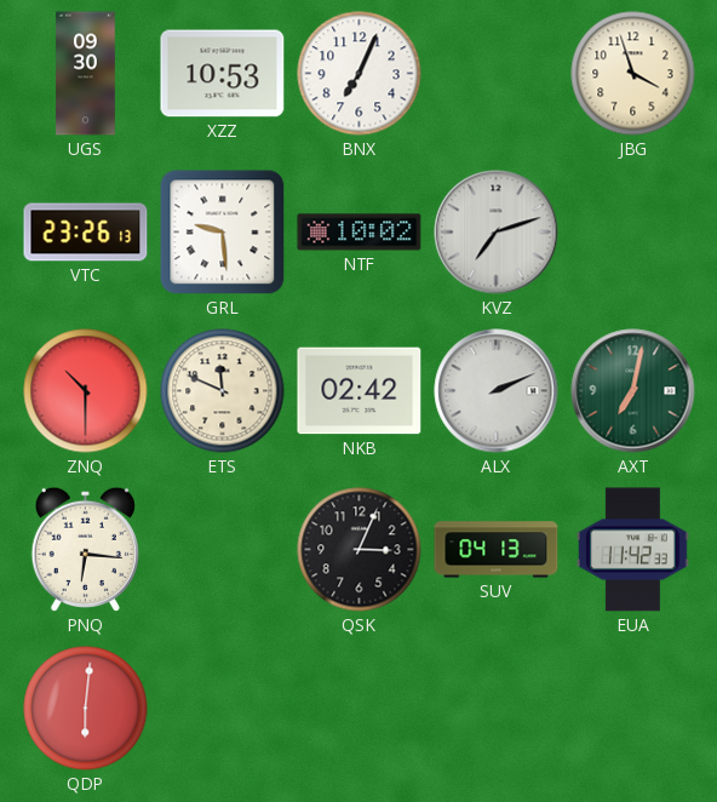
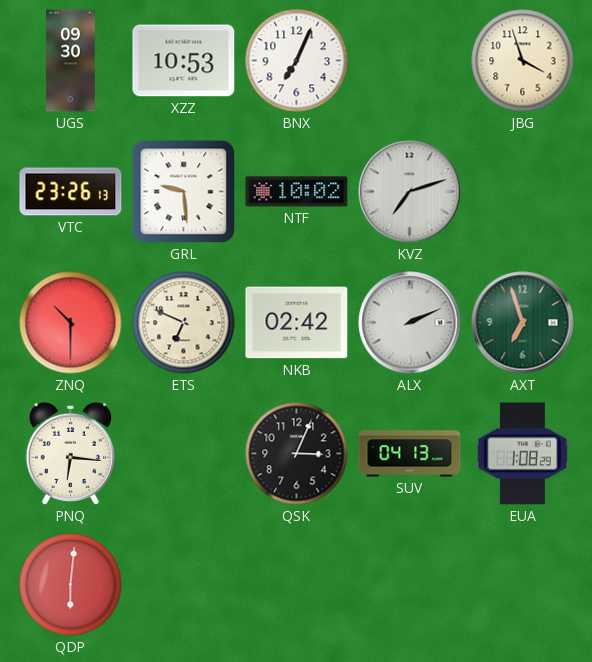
ETS: 11:49 -> 6:49 (184, 323)
AXT: 7:02 -> 6:57 (523, 323)
EUA: 11:42 -> 1:08 (522, 454)
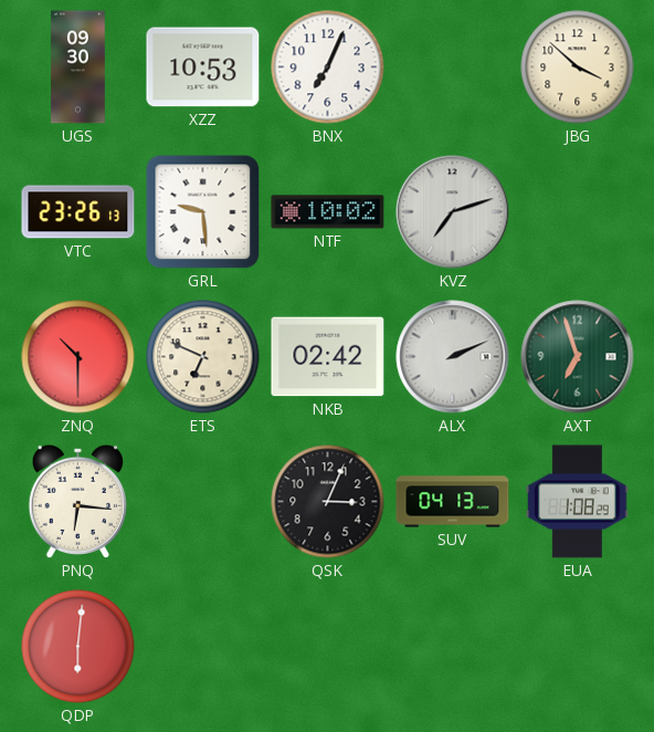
JBG: 3:57 -> 3:52 (578, 67)
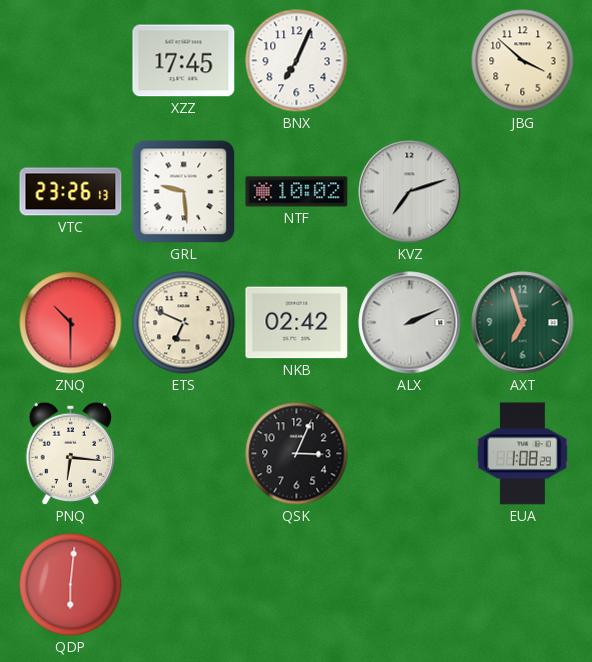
UGS: 09:30 -> none (78, 67)
XZZ: 10:53 -> 17:45 (184, 61)
SUV: 04:13 -> none (453, 502)
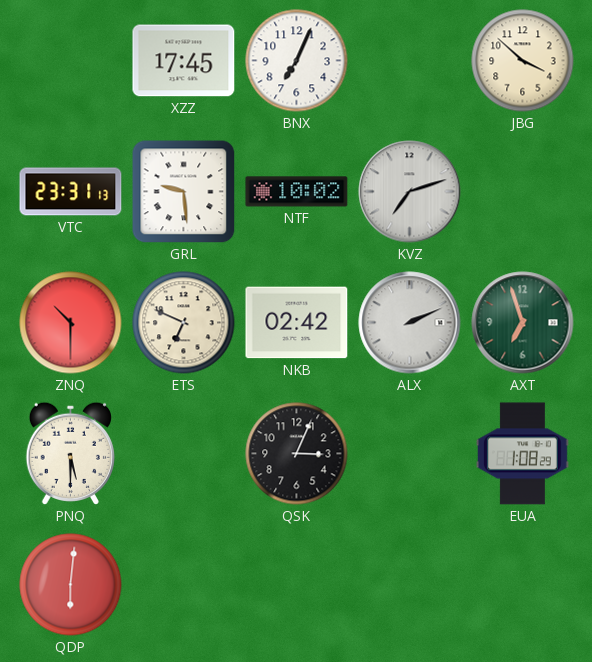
VTC: 23:26 -> 23:31 (71, 192)
PNQ: 6:16 -> 5:30 (70, 453)
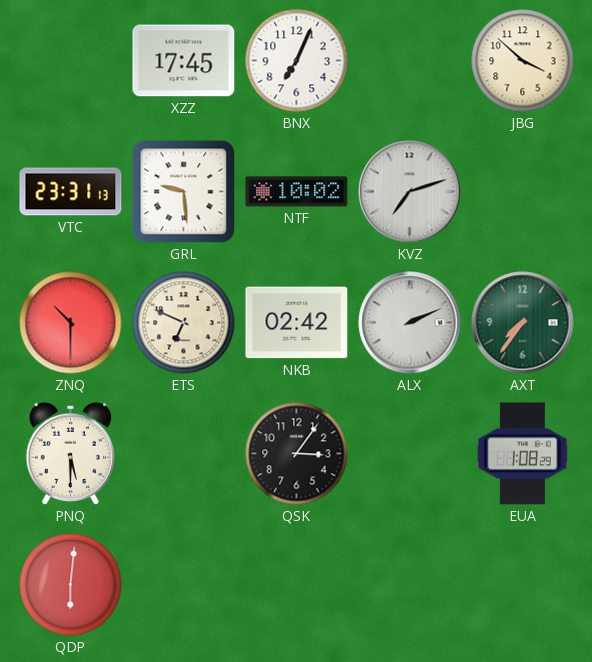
AXT: 6:57 -> 7:36 (523, 323)
QSK: 3:04 -> 3:06 (297, 454)
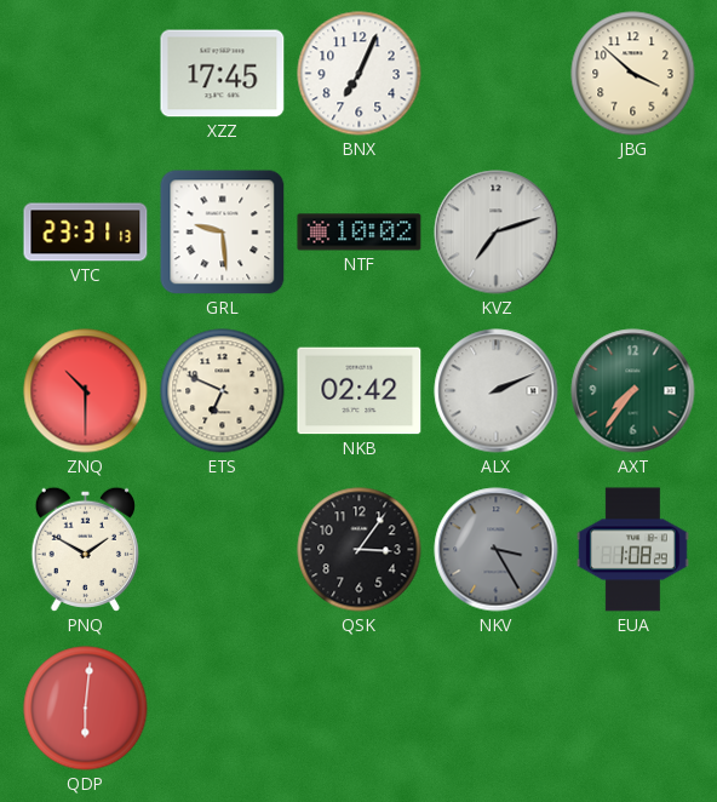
PNQ: 5:30 -> 1:50 (85, 549)
NKV: none -> 3:25 (497, 550)
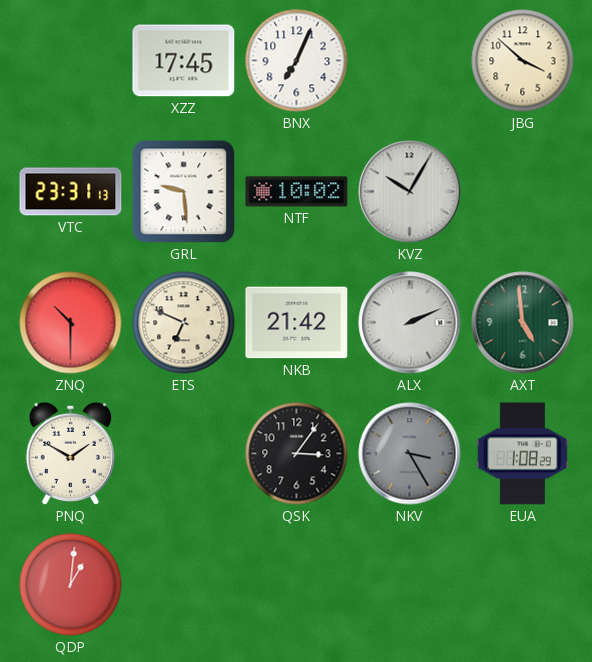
KVZ: 7:12 -> 10:05 (410, 192)
NKB: 02:42 -> 21:42 (297, 323)
AXT: 7:36 -> 4:59 (523, 323)
QDP: 6:01 -> 1:01 (71, 585)
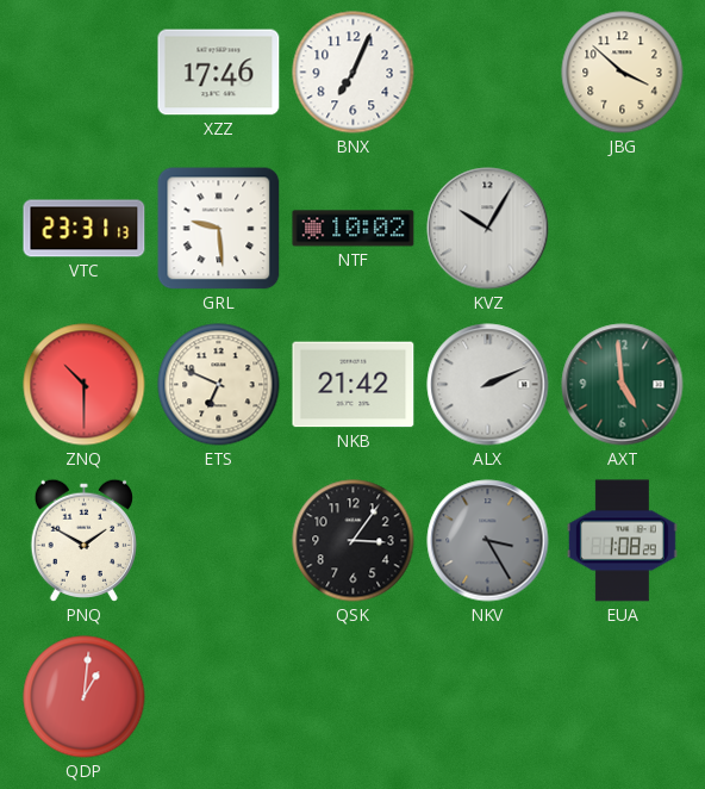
XZZ: 17:45 -> 17:46 (219, 73)
